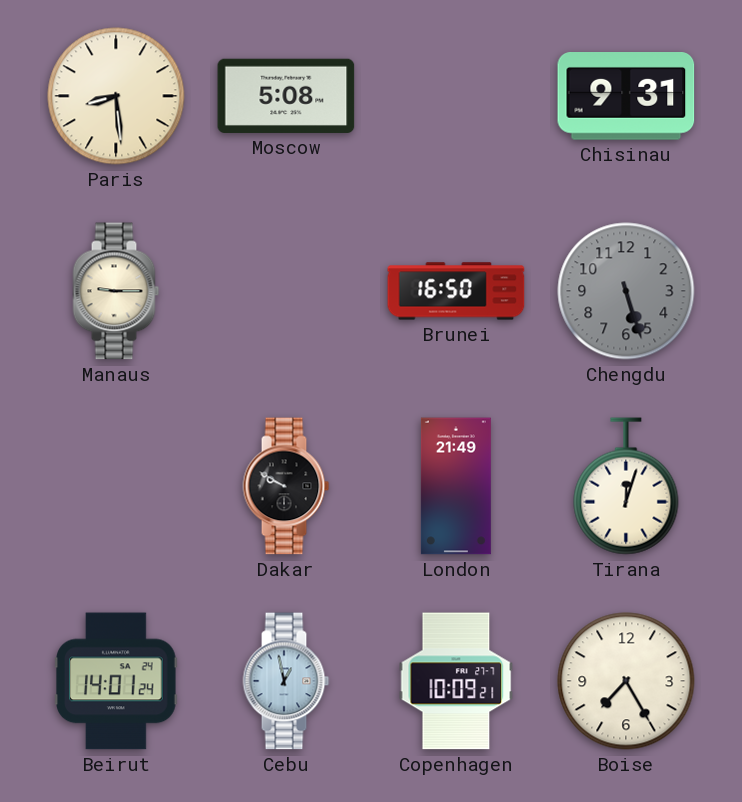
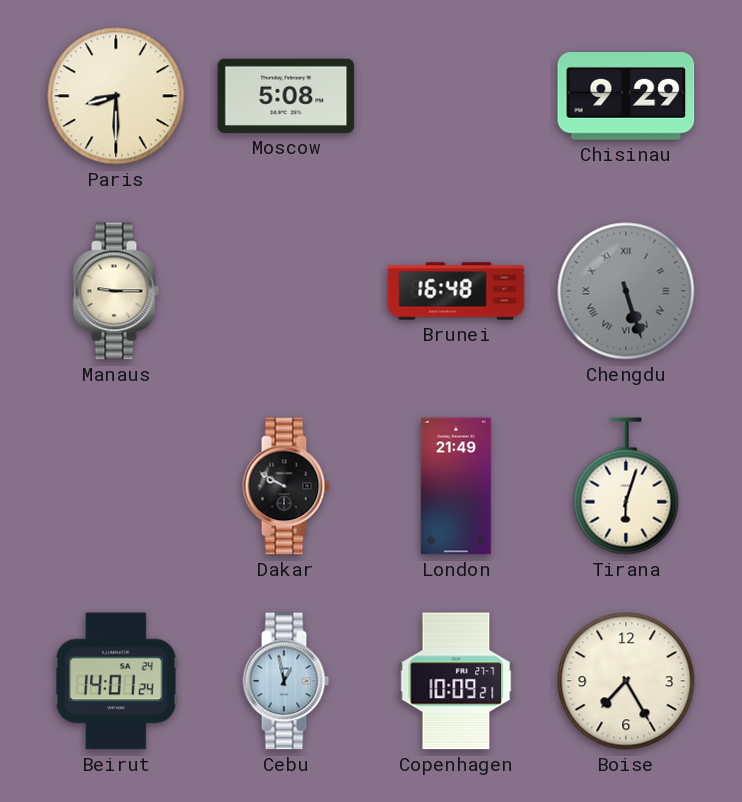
Paris: 8:29 -> 8:30 (116, 96)
Chisinau: 9:31 -> 9:29 (626, 97)
Brunei: 16:50 -> 16:48 (456, 291)
Chengdu numerals: Arabic -> Roman (626, 291)
Tirana: 12:03 -> 6:03 (626, 486)
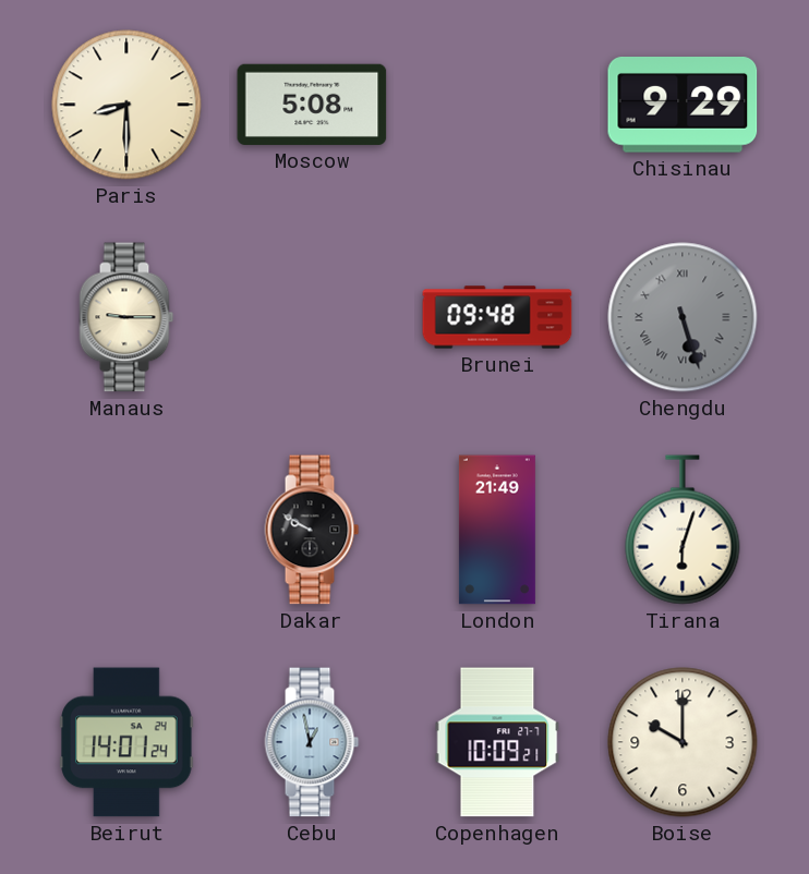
Brunei: 16:48 -> 09:48 (497, 317)
Boise: 7:25 -> 10:00 (683, 742)
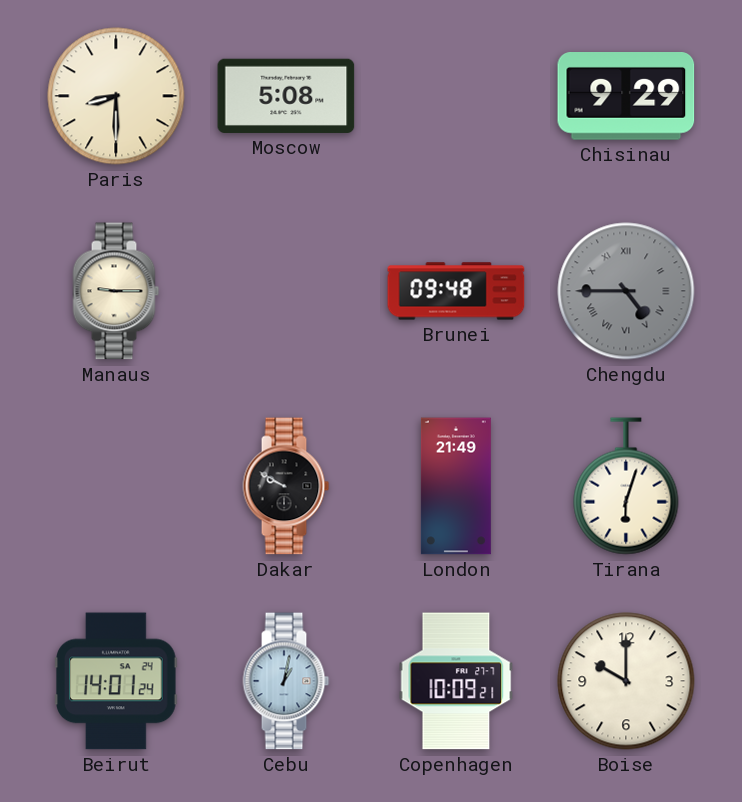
Chengdu: 5:27 -> 4:45 (626, 291)
Cebu: 12:58 -> 1:02 (286, 681)
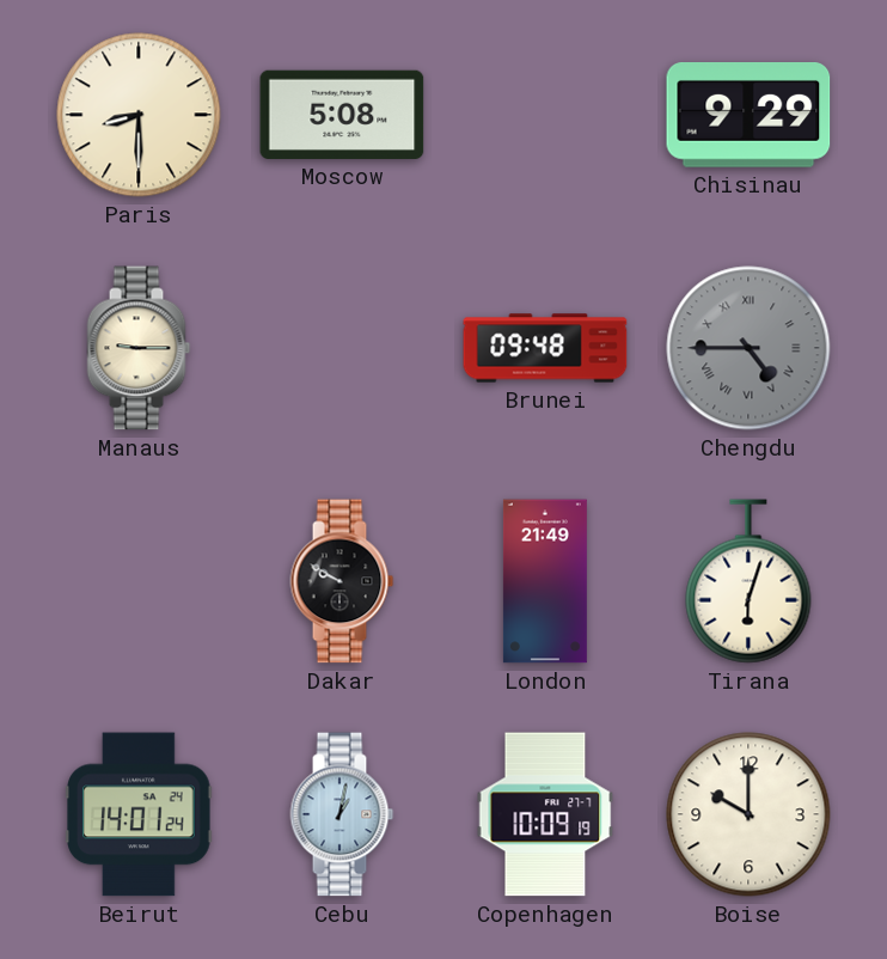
Copenhagen: 10:09:21 -> 10:09:19 (545, 814)
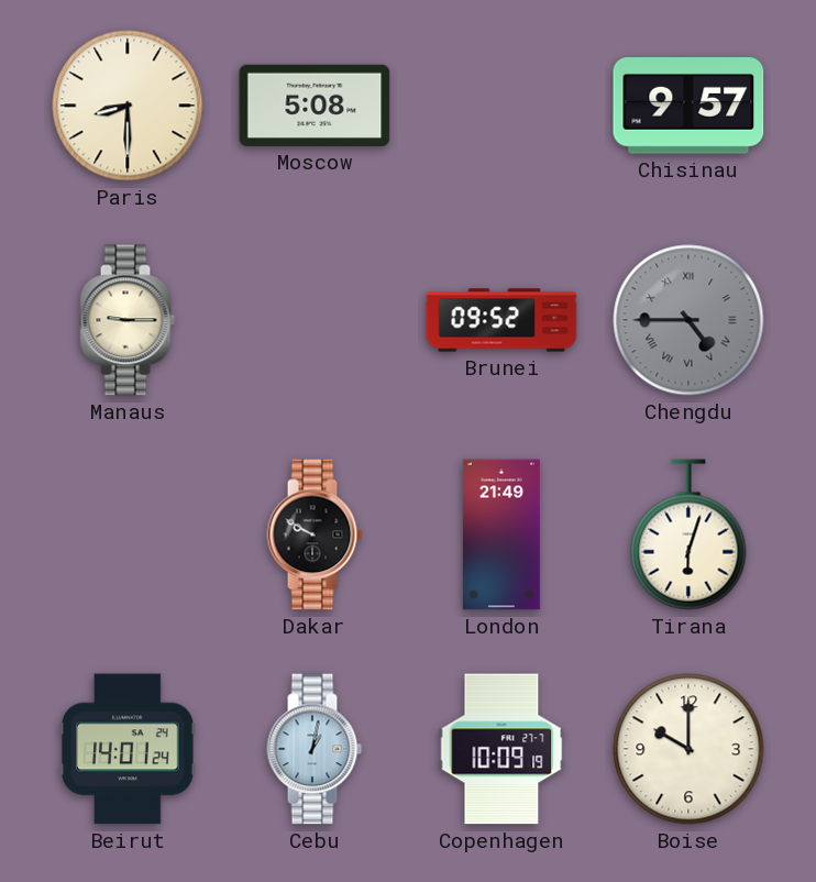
Chisinau: 9:29 -> 9:57 (688, 107)
Brunei: 09:48 -> 09:52 (501, 320)
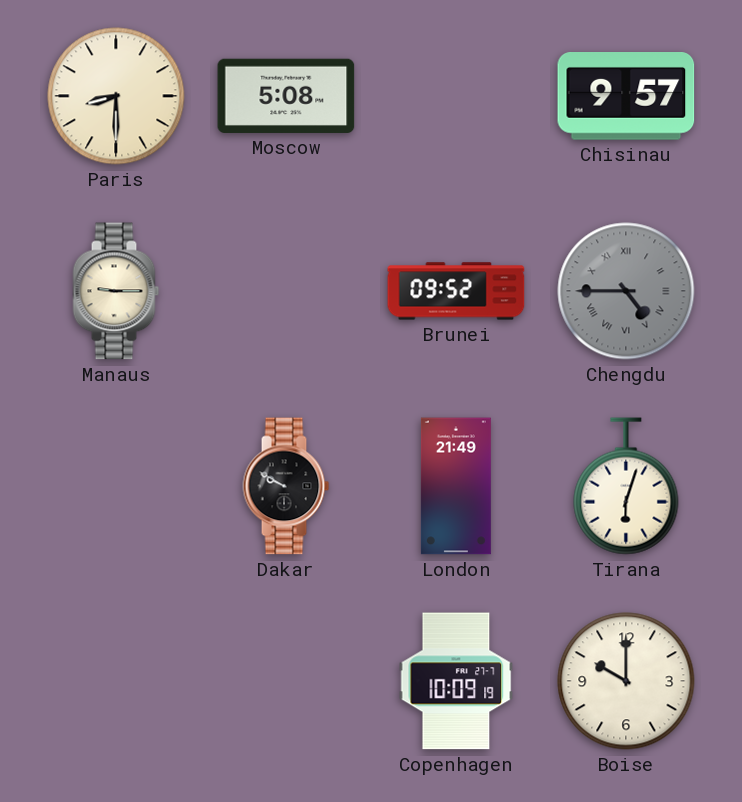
Beirut: 14:01 -> none (128, 749)
Cebu: 1:02 -> none (315, 749)
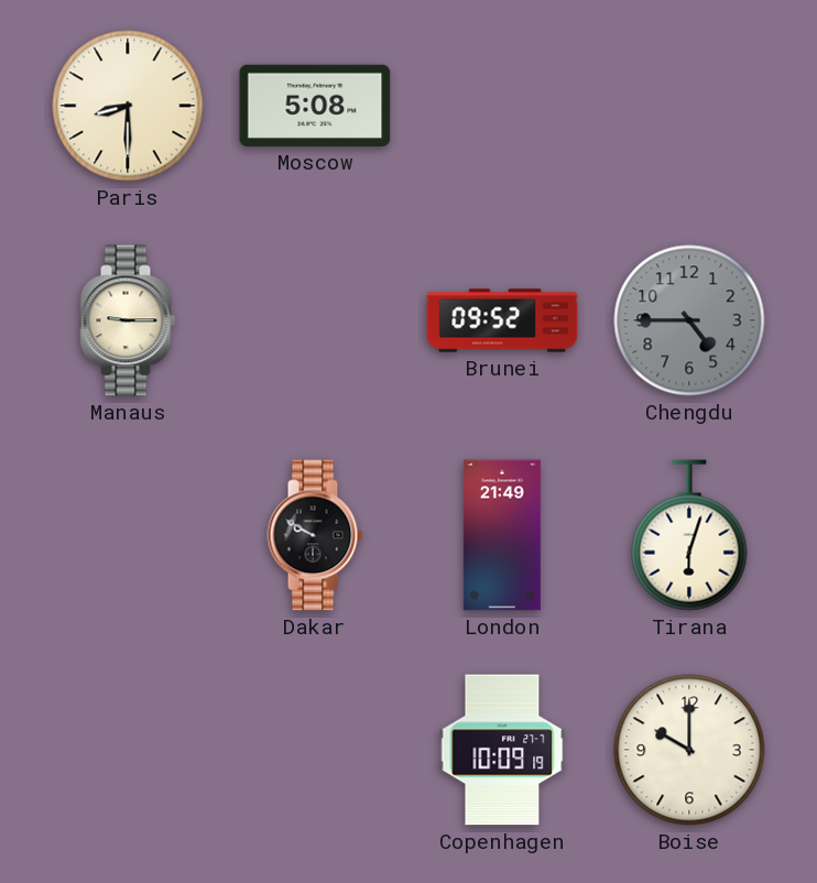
Chisinau: 9:57 -> none (626, 97)
Chengdu numerals: Roman -> Arabic (689, 320)
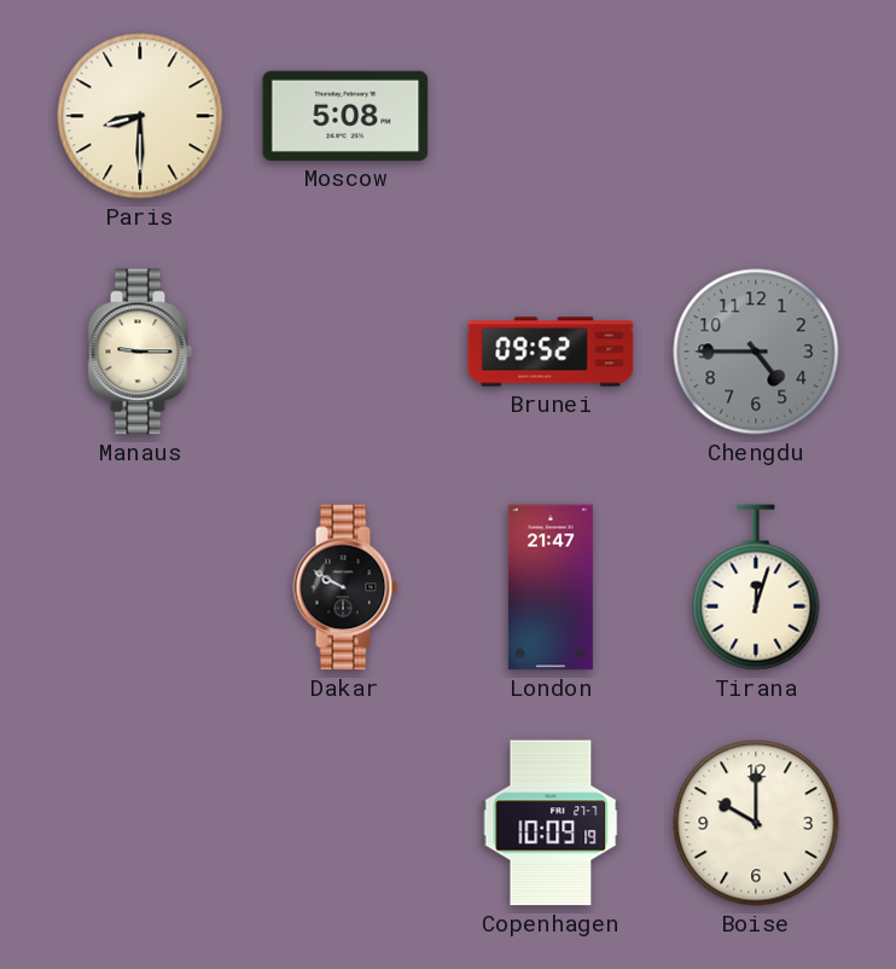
London: 21:49 -> 21:47 (551, 587)
Tirana: 6:03 -> 12:03 (756, 587)
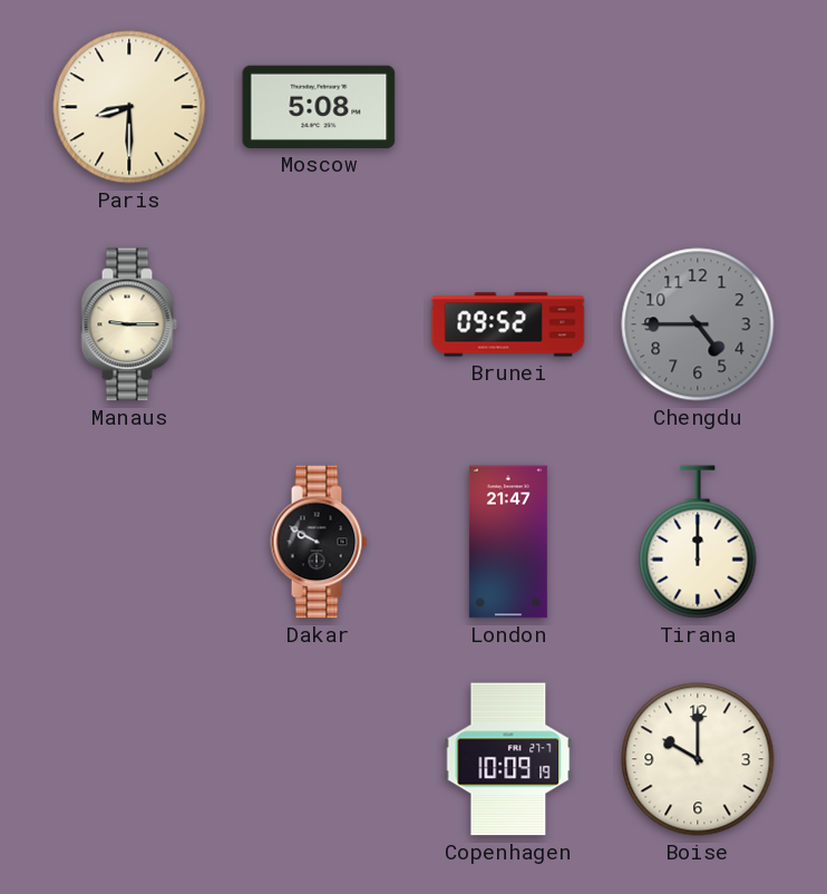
Tirana: 12:03 -> 12:00 (698, 542)
